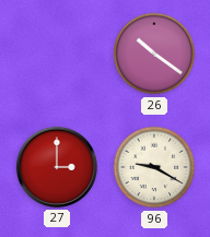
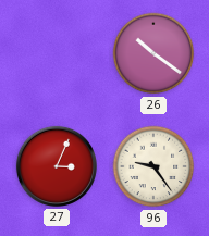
27: 3:00 -> 3:04 (57, 166)
96: 9:20 -> 9:24 (153, 166)
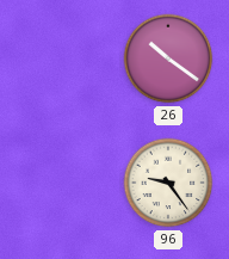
27: 3:04 -> none (57, 166)
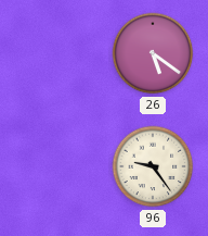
26: 10:21 -> 5:21 (153, 53)
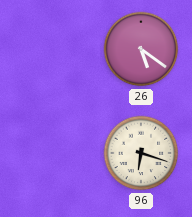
96: 9:24 -> 6:18 (141, 153)
